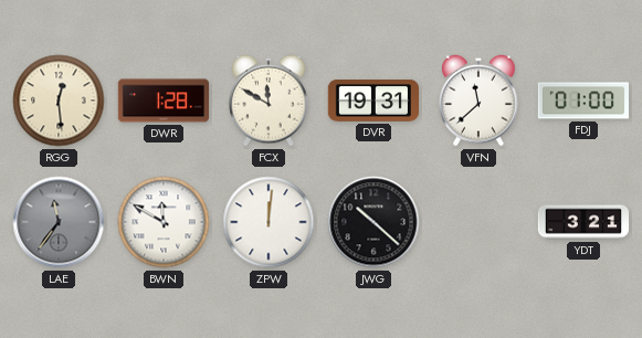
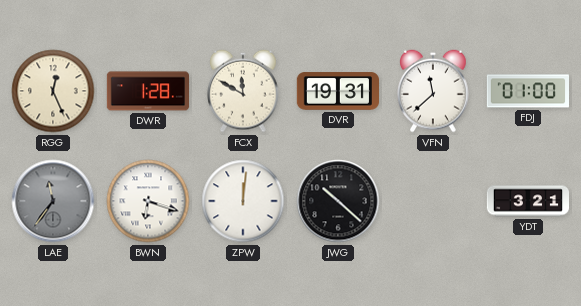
RGG: 12:29 -> 12:26 (53, 91)
BWN: 11:50 -> 6:18 (148, 201)
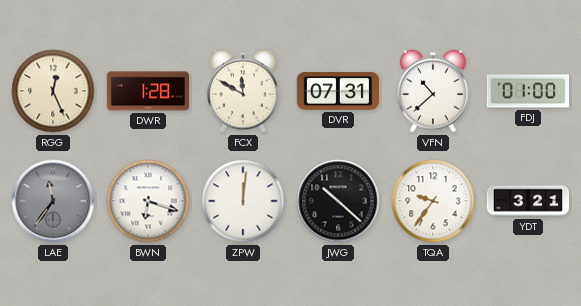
DVR: 19:31 -> 07:31 (337, 91)
VFN: 11:38 -> 10:38 (433, 91)
TQA: none -> 9:36 (433, 201)
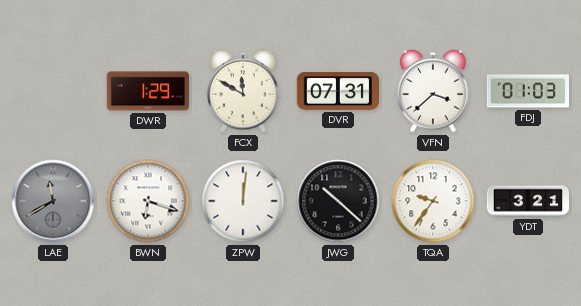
RGG: 12:26 -> none (53, 91)
DWR: 1:28 -> 1:29 (147, 91)
VFN: 10:38 -> 3:38 (433, 91)
FDJ: 01:00 -> 01:03 (527, 91)
LAE: 11:36 -> 11:40 (53, 201)
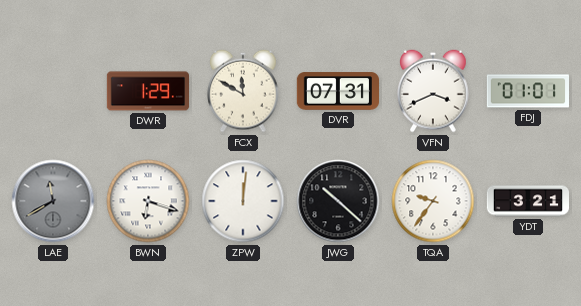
VFN: 3:38 -> 3:41 (433, 91)
FDJ: 01:03 -> 01:01 (527, 91)
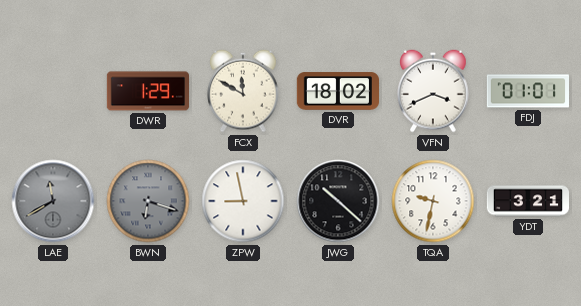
DVR: 07:31 -> 18:02 (337, 91)
BWN dial: white -> grey (148, 201)
ZPW: 12:01 -> 8:58 (243, 201)
TQA: 9:36 -> 9:32 (433, 201)
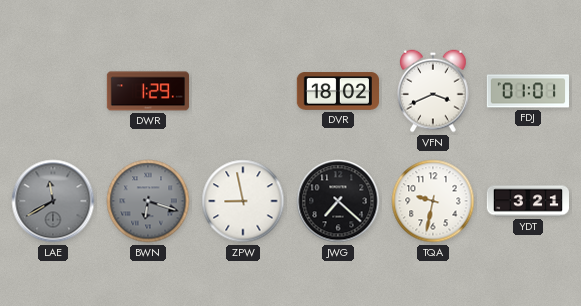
FCX: 11:50 -> none (243, 91)
JWG: 10:22 -> 7:22 (338, 201)
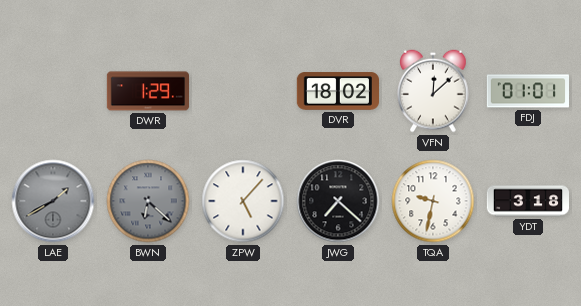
VFN: 3:41 -> 12:08 (433, 91)
LAE: 11:40 -> 1:40 (53, 201)
BWN: 6:18 -> 6:22 (148, 201)
ZPW: 8:58 -> 5:07 (243, 201)
YDT: 3:21 -> 3:18 (528, 201)
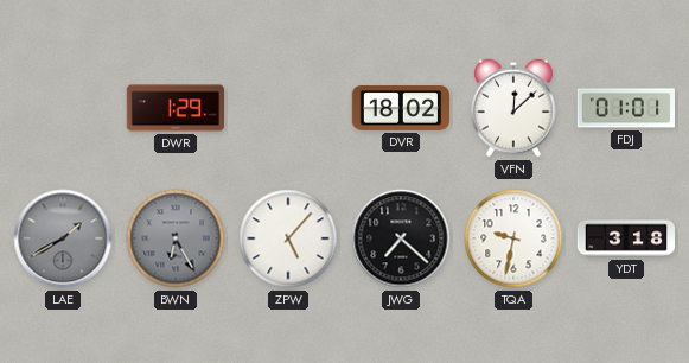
BWN: 6:22 -> 6:25 (176, 238)
